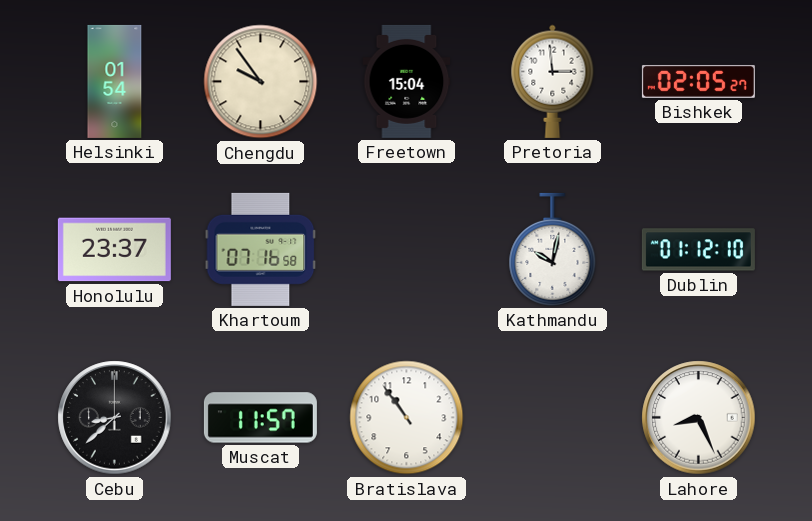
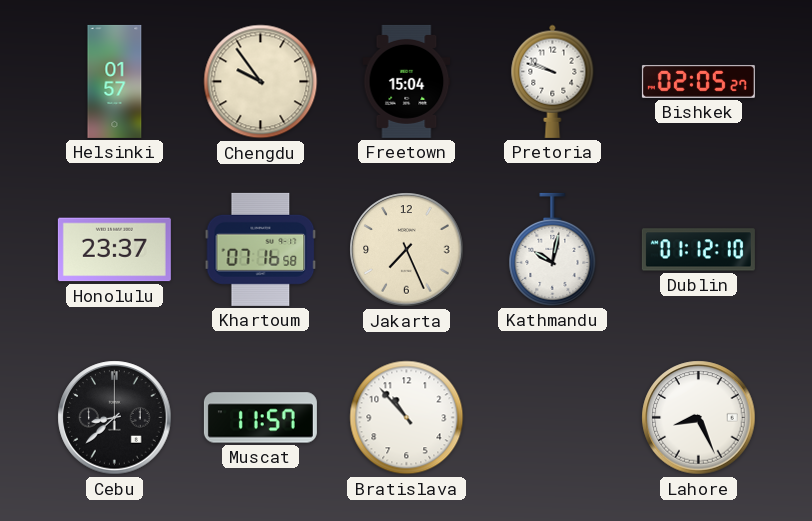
Helsinki: 01:54 -> 01:57 (115, 81)
Pretoria: 2:59 -> 9:48 (553, 81)
Jakarta: none -> 7:26 (407, 250)
Bratislava: 10:54 -> 10:53 (407, 418)
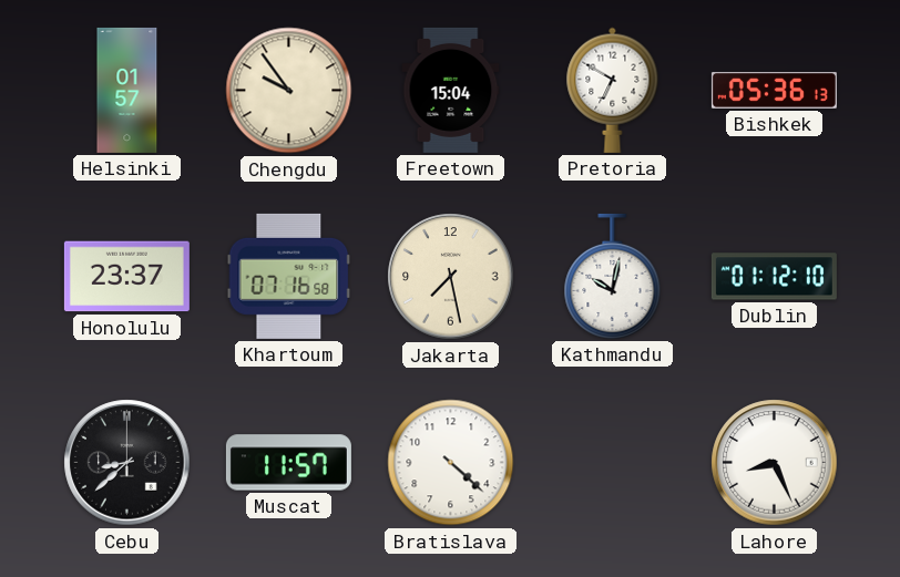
Pretoria: 9:48 -> 6:50 (613, 90)
Bishkek: 02:05 -> 05:36 (774, 90)
Jakarta: 7:26 -> 7:28 (451, 277)
Bratislava: 10:53 -> 4:22 (451, 463)
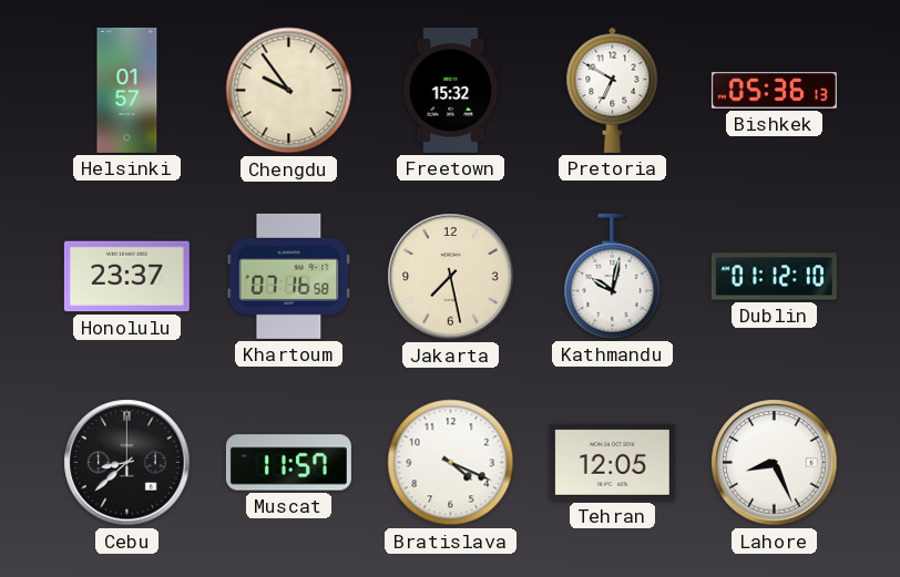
Freetown: 15:04 -> 15:32 (451, 90)
Bratislava: 4:22 -> 4:19 (451, 463)
Tehran: none -> 12:05 (612, 462)
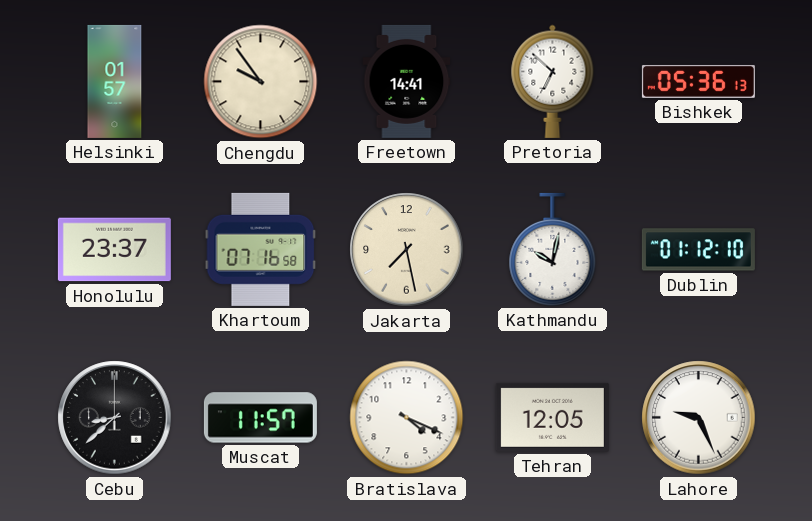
Freetown: 15:32 -> 14:41 (407, 81)
Pretoria: 6:50 -> 6:52 (553, 81)
Lahore: 8:26 -> 9:26 (699, 418)
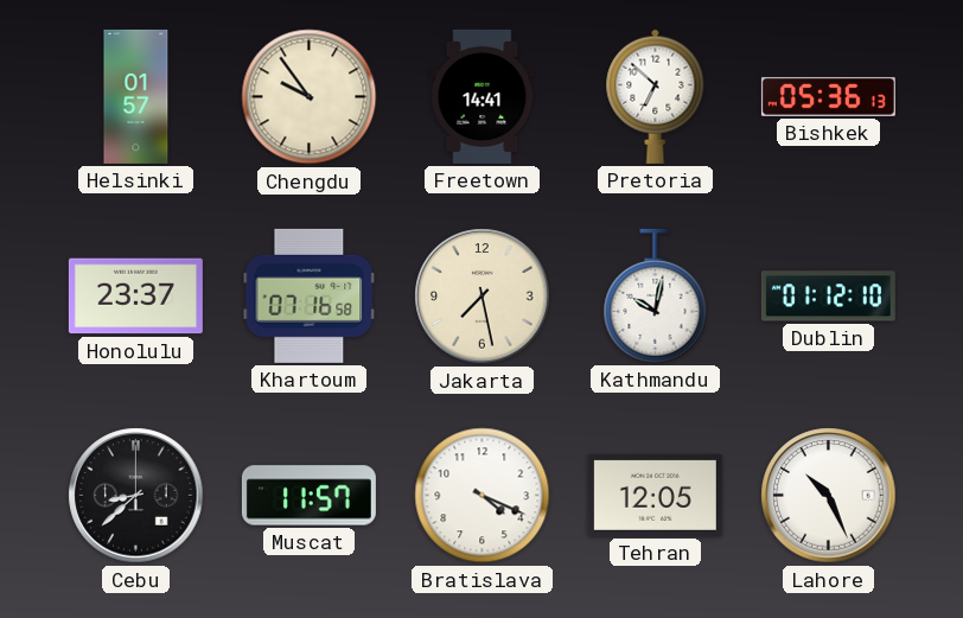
Lahore: 9:26 -> 10:26 (829, 496)
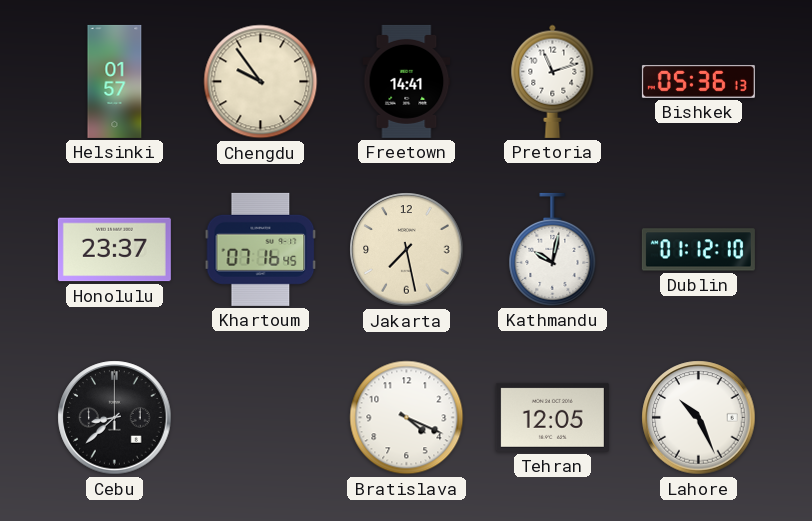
Pretoria: 6:52 -> 11:12 (553, 81)
Khartoum: 07:16:58 -> 07:16:45 (261, 249)
Muscat: 11:57 -> none (308, 496)
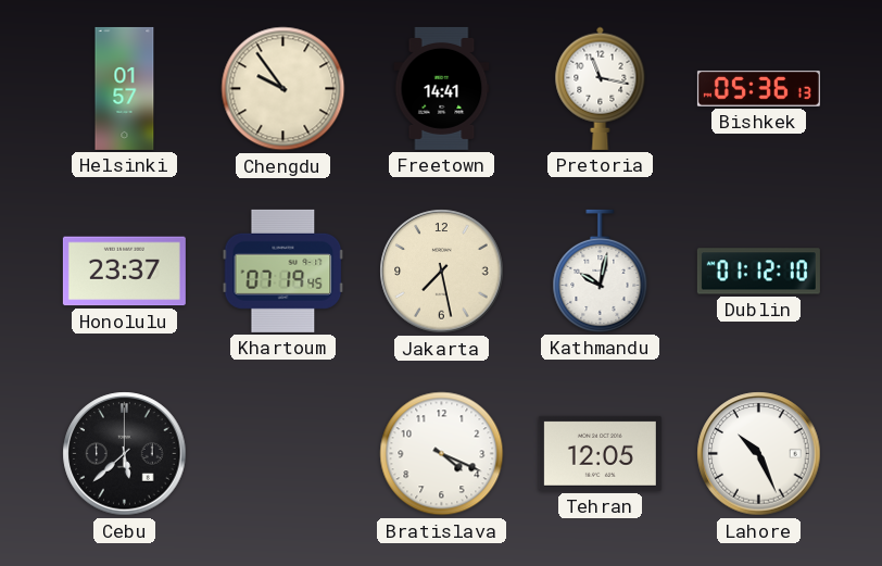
Pretoria: 11:12 -> 11:17 (601, 88)
Khartoum: 07:16 -> 07:19 (283, 271)
Cebu: 8:38 -> 5:38 (125, 454)
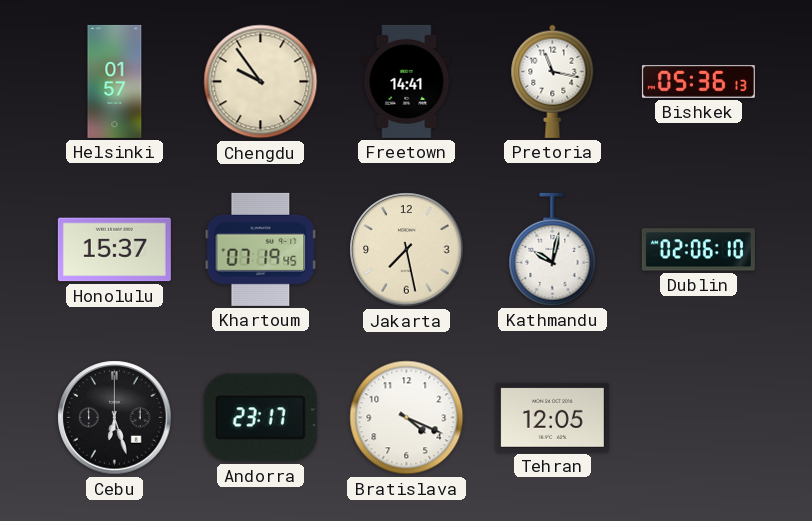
Honolulu: 23:37 -> 15:37 (114, 250)
Dublin: 01:12 -> 02:06 (698, 250)
Cebu: 5:38 -> 6:27 (115, 418)
Andorra: none -> 23:17 (260, 418)
Lahore: 10:26 -> none (759, 454)
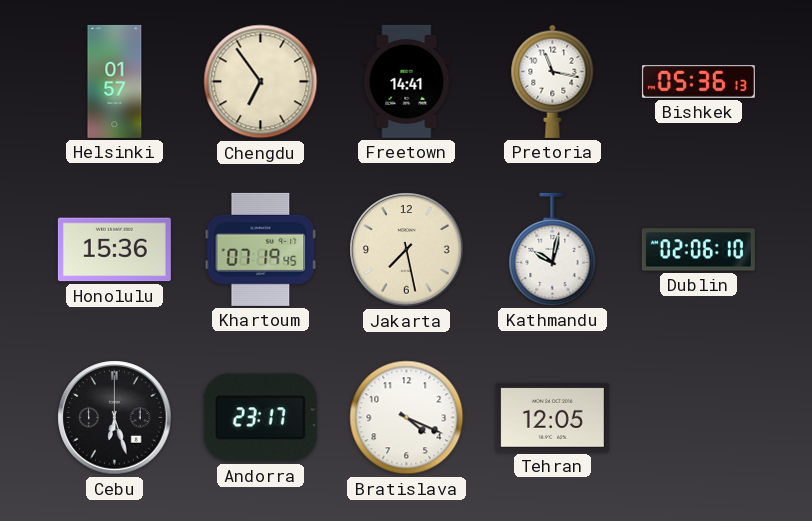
Chengdu: 9:54 -> 6:54 (261, 82)
Honolulu: 15:37 -> 15:36 (114, 250)
